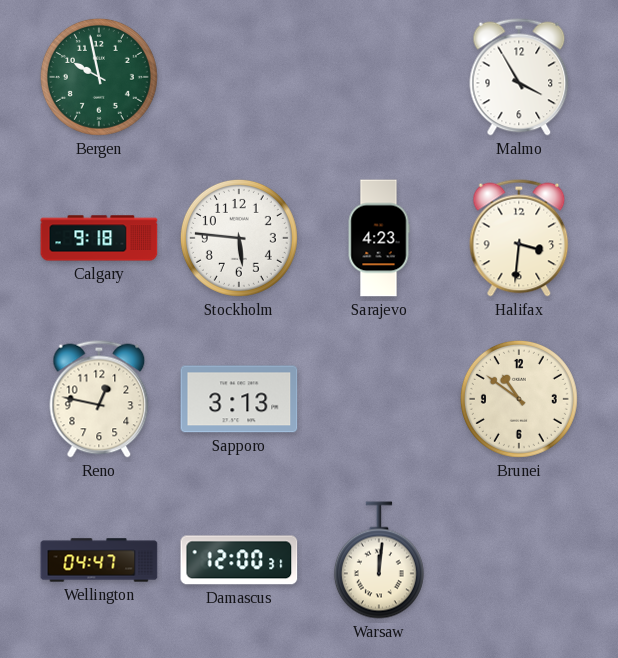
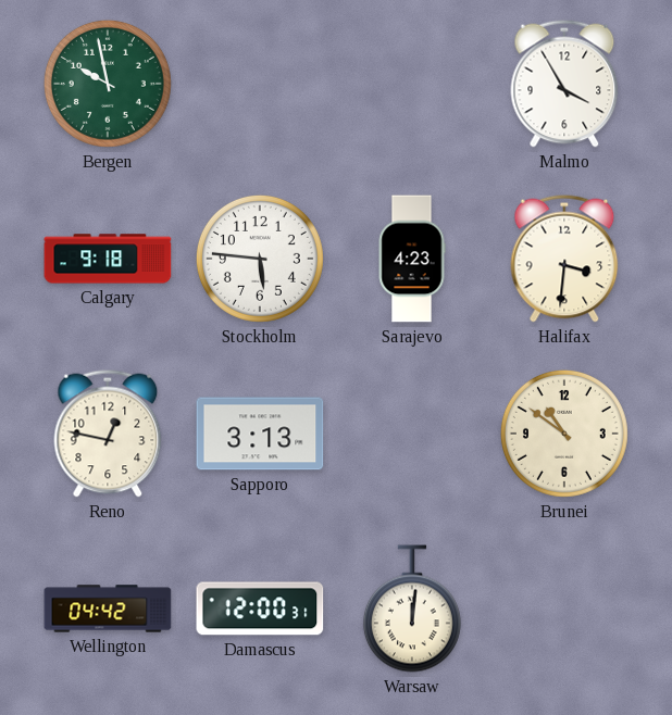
Wellington: 04:47 -> 04:42 (108, 609)
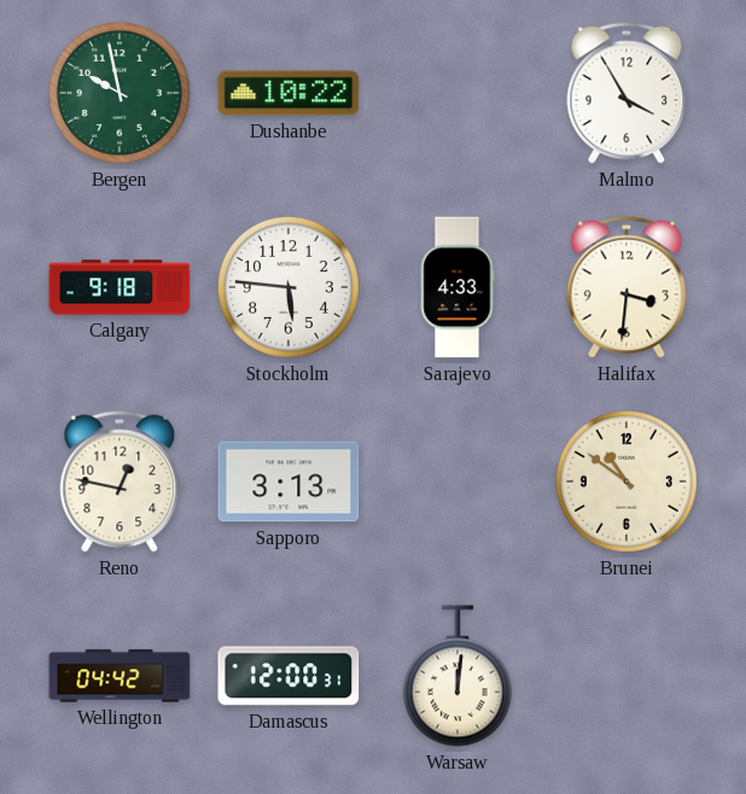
Dushanbe: none -> 10:22 (289, 93)
Sarajevo: 4:23 -> 4:33 (457, 287)
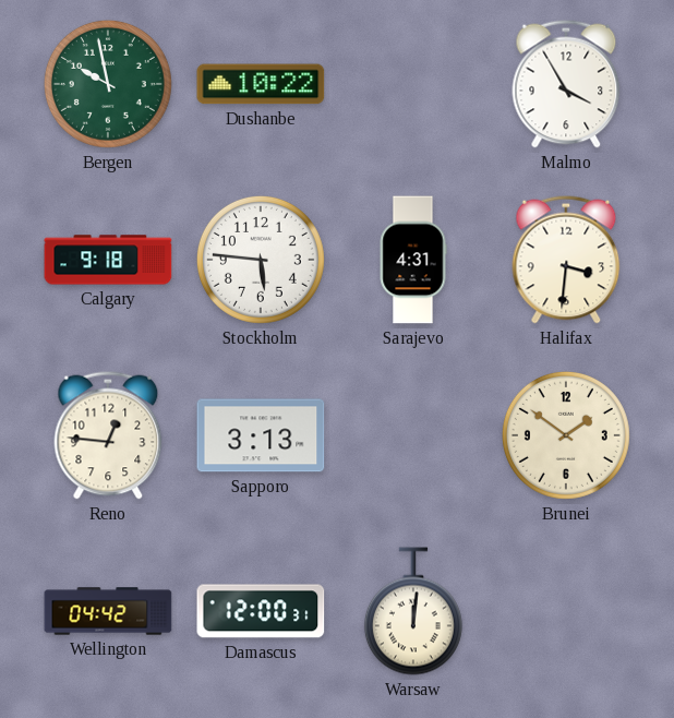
Sarajevo: 4:33 -> 4:31 (413, 260)
Reno: 12:47 -> 12:46 (108, 435)
Brunei: 10:51 -> 1:51 (566, 435)
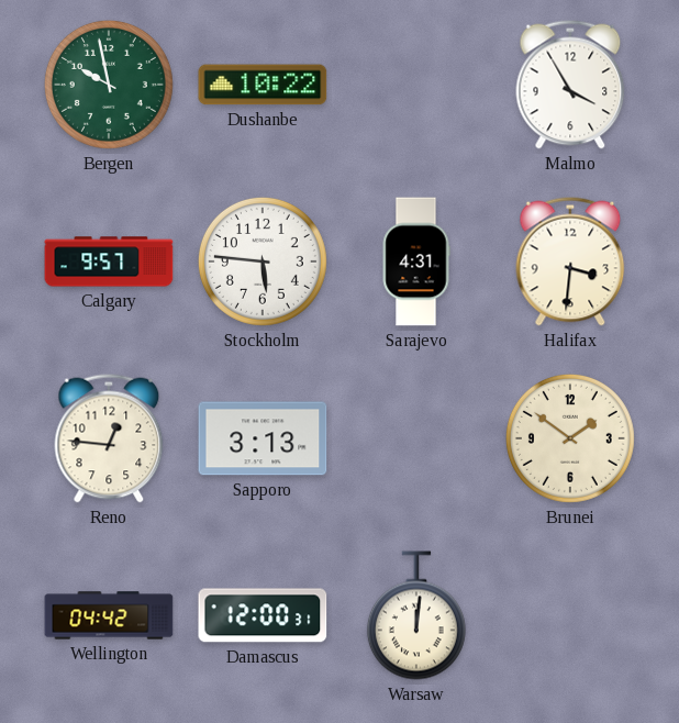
Calgary: 9:18 -> 9:57 (109, 262)
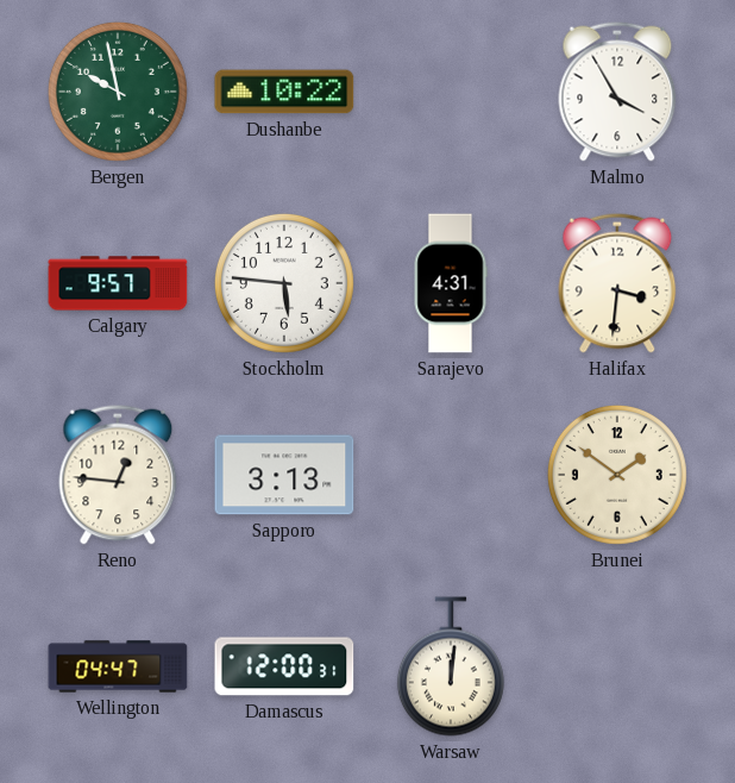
Wellington: 04:42 -> 04:47 (118, 666)
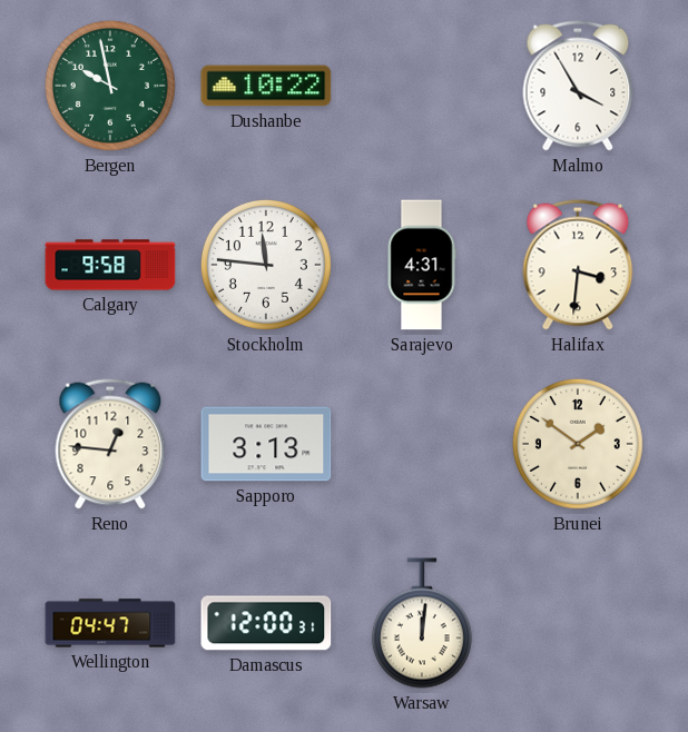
Calgary: 9:57 -> 9:58 (110, 265)
Stockholm: 5:46 -> 11:46 (266, 265)
